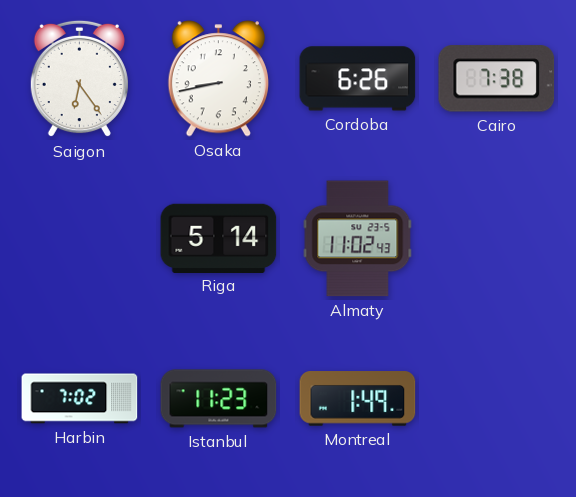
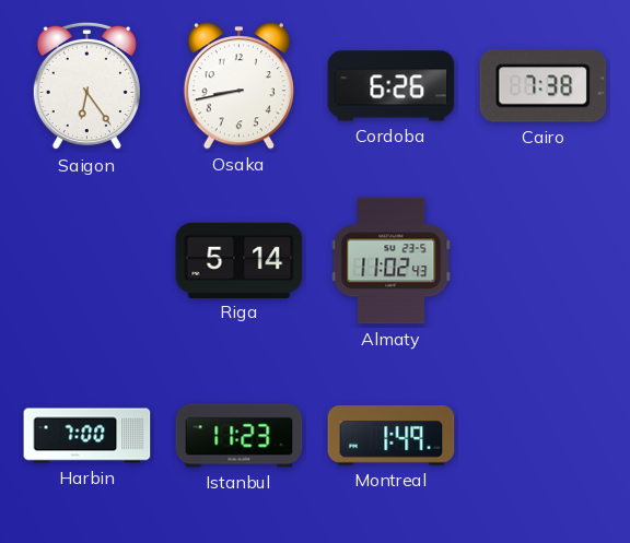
Harbin: 7:02 -> 7:00 (87, 436)
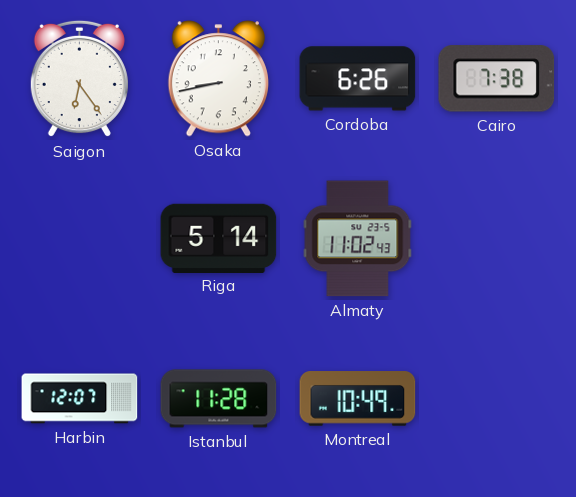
Harbin: 7:00 -> 12:07 (80, 399)
Istanbul: 11:23 -> 11:28 (219, 399)
Montreal: 1:49 -> 10:49 (358, 399)
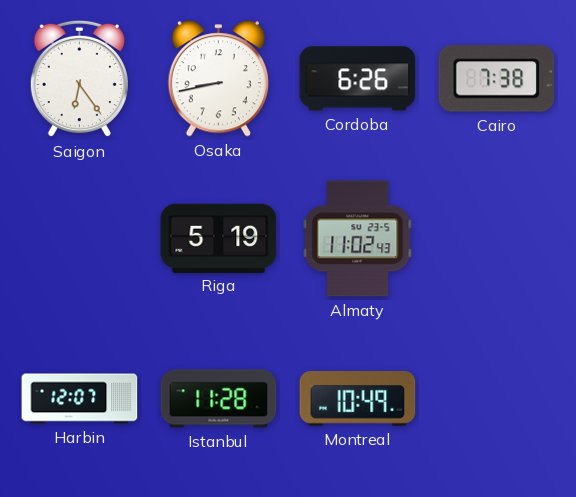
Riga: 5:14 -> 5:19 (219, 238)
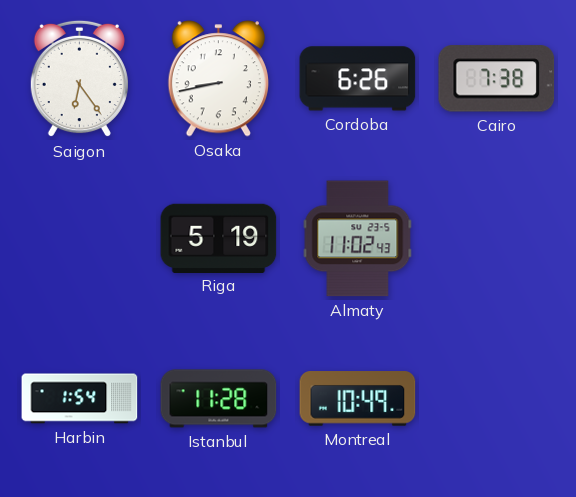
Harbin: 12:07 -> 1:54 (80, 399)
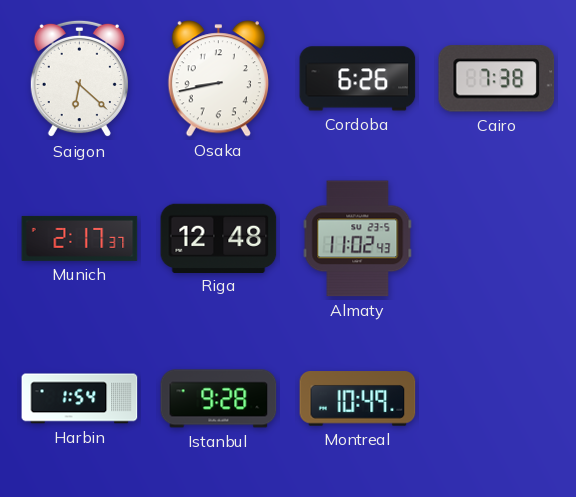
Saigon: 6:24 -> 6:22 (79, 79)
Munich: none -> 2:17 (80, 238)
Riga: 5:19 -> 12:48 (219, 238)
Istanbul: 11:28 -> 9:28 (219, 399)
